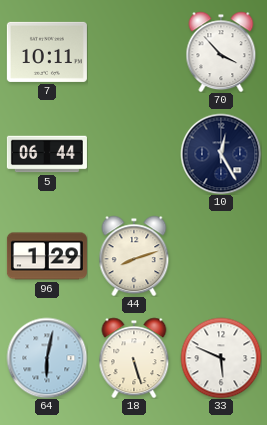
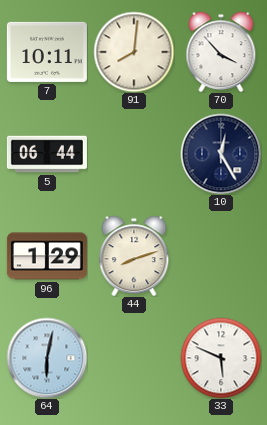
91: none -> 8:01 (134, 52)
18: 5:27 -> none (134, 358)
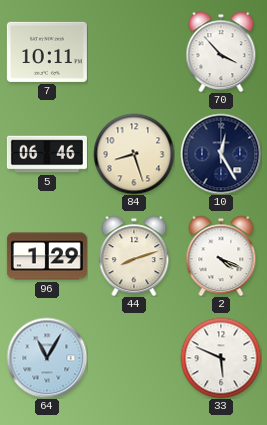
91: 8:01 -> none (134, 52)
5: 06:44 -> 06:46 (47, 154)
84: none -> 8:27 (134, 154)
2: none -> 4:19 (221, 256)
64: 6:02 -> 11:05 (47, 358)
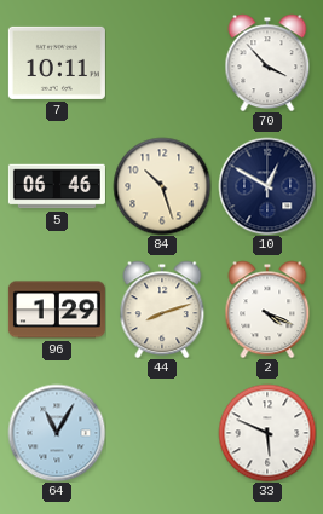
84: 8:27 -> 10:27 (162, 186)
10: 12:25 -> 12:50 (267, 186)
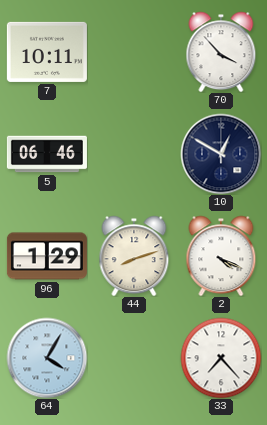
84: 10:27 -> none (162, 186)
64: 11:05 -> 4:05 (47, 358)
33: 5:49 -> 7:23 (221, 358)
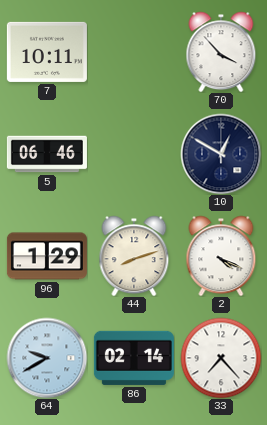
64: 4:05 -> 9:40 (47, 358)
86: none -> 02:14 (134, 358)
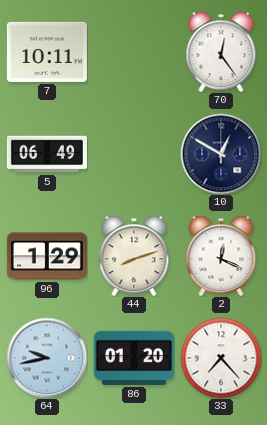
70: 3:53 -> 12:24 (221, 52)
5: 06:46 -> 06:49 (47, 154)
2: 4:19 -> 12:19 (221, 256)
64: 9:40 -> 9:43 (47, 358)
86: 02:14 -> 01:20 (134, 358)
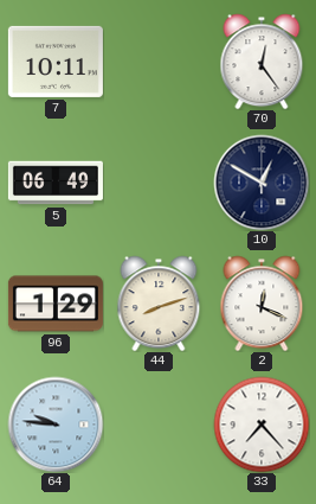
64: 9:43 -> 9:46 (56, 425)
86: 01:20 -> none (134, 358)
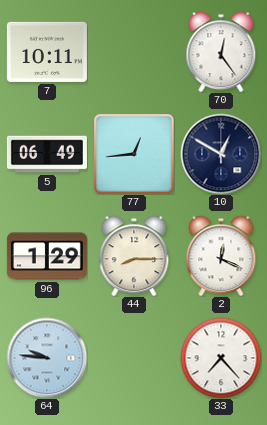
77: none -> 12:44 (134, 154)
44: 8:12 -> 8:15 (134, 256)
